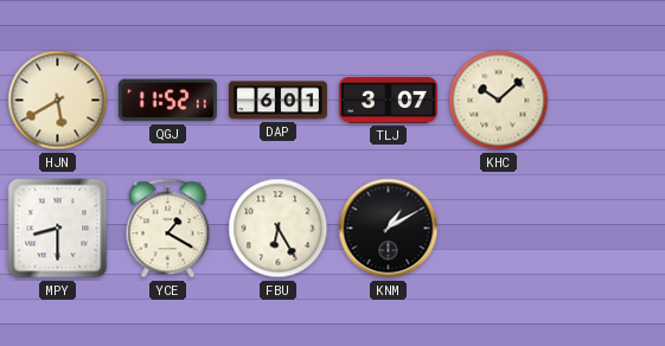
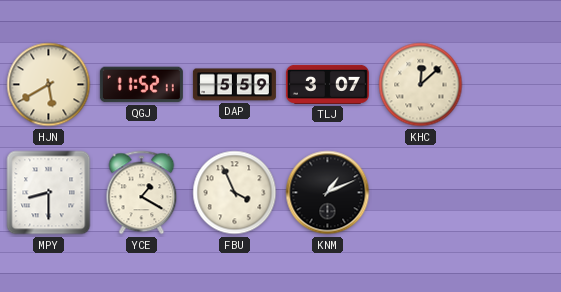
DAP: 6:01 -> 5:59 (234, 85)
KHC: 10:08 -> 12:08 (421, 85)
FBU: 6:25 -> 3:56 (235, 193)
KNM: 1:10 -> 1:11 (328, 193)
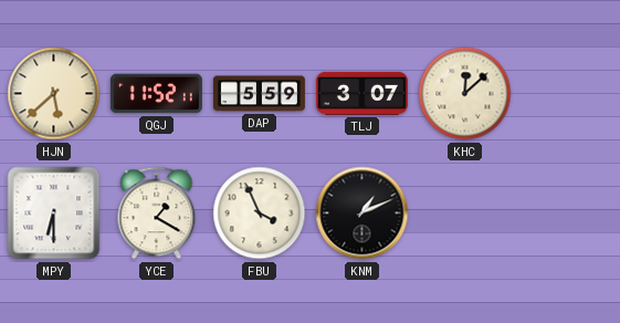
HJN: 5:40 -> 5:38 (54, 94)
MPY: 8:30 -> 6:30 (54, 213)
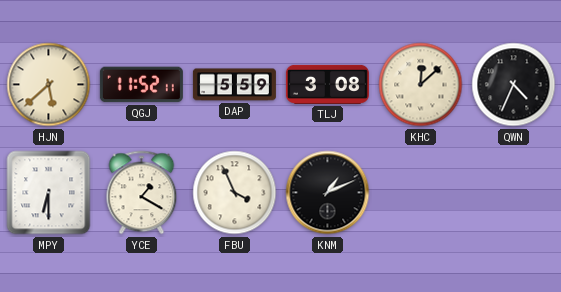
TLJ: 3:07 -> 3:08 (327, 84)
QWN: none -> 4:34 (514, 85)
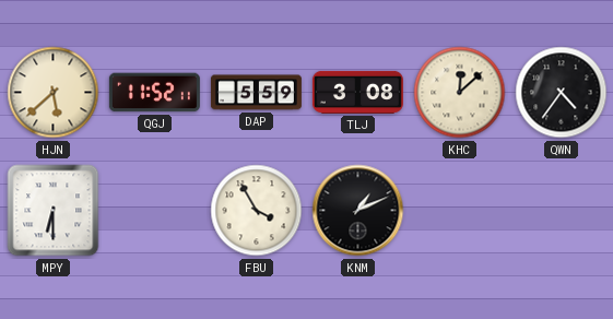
QWN: 4:34 -> 4:36 (562, 93)
YCE: 1:20 -> none (142, 193)
FBU: 3:56 -> 3:55 (257, 211)
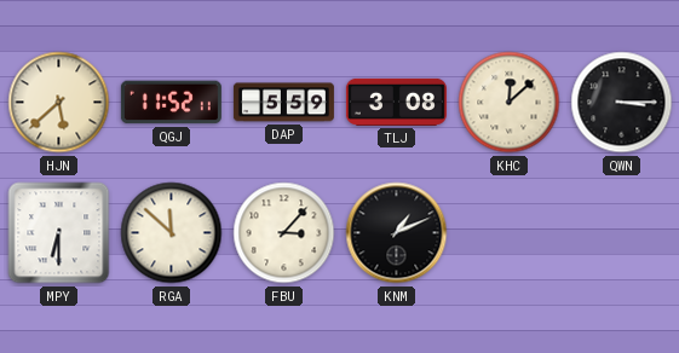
QWN: 4:36 -> 3:15 (622, 103)
RGA: none -> 11:52 (172, 233)
FBU: 3:55 -> 3:07 (284, 233)
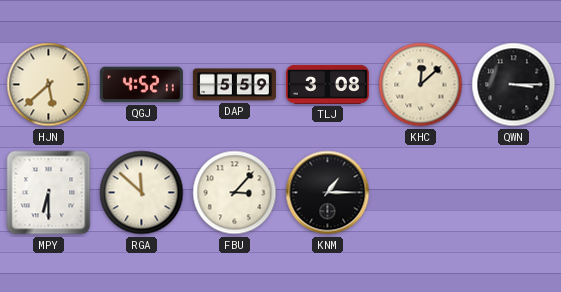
QGJ: 11:52 -> 4:52 (141, 85)
KNM: 1:11 -> 1:15 (328, 193)
